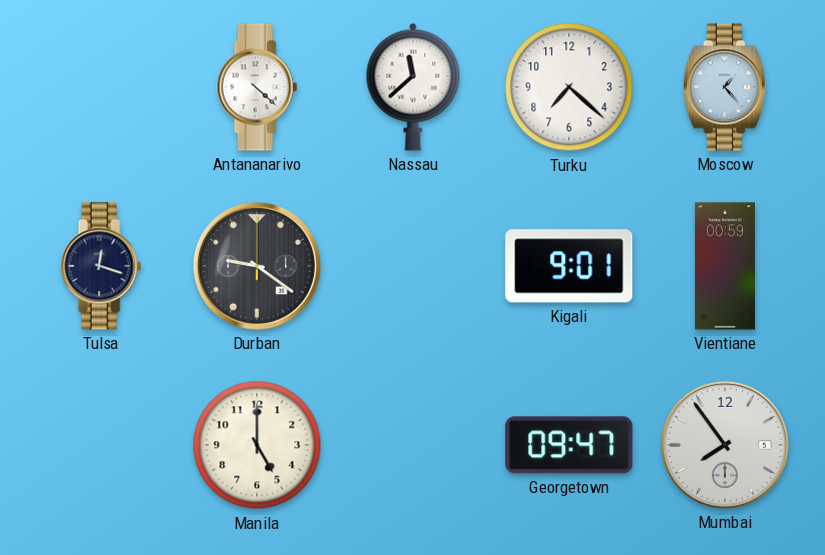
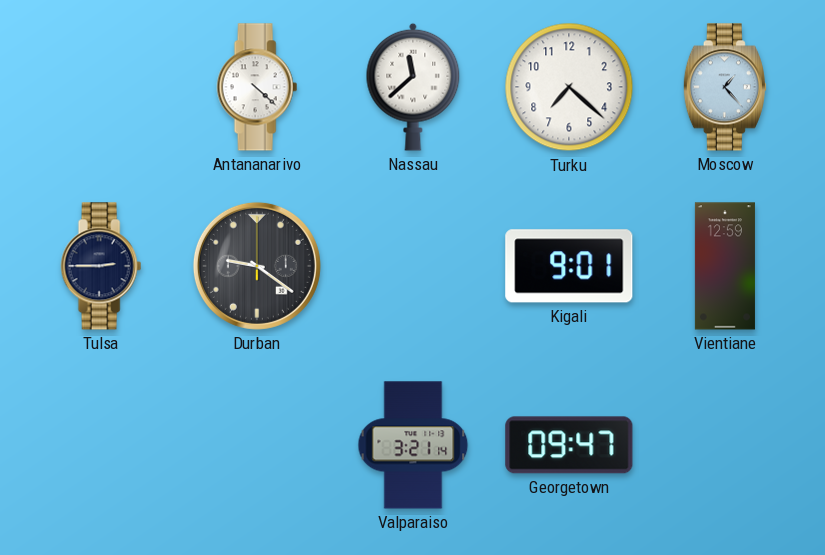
Tulsa: 12:18 -> 2:45 (101, 266)
Vientiane: 00:59 -> 12:59 (725, 266)
Manila: 5:00 -> none (257, 445)
Valparaiso: none -> 3:21 (413, 445)
Mumbai: 7:54 -> none (725, 445)
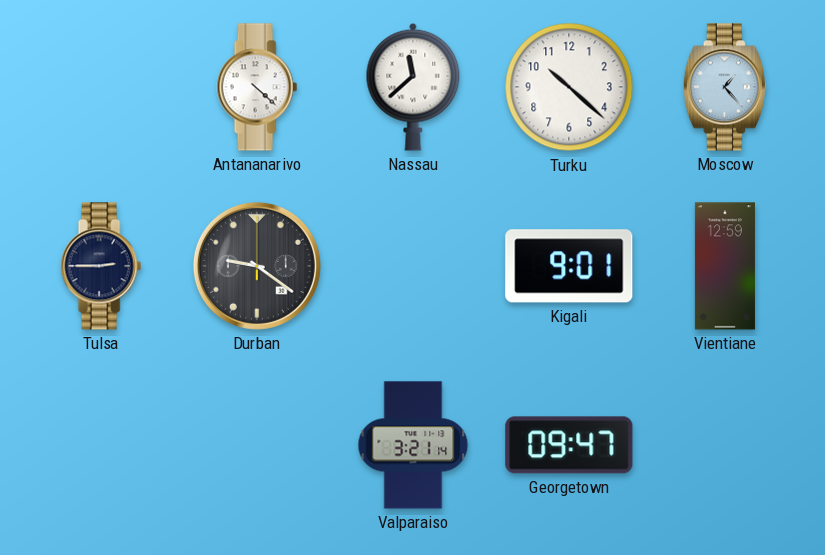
Turku: 7:22 -> 10:22 (569, 87)
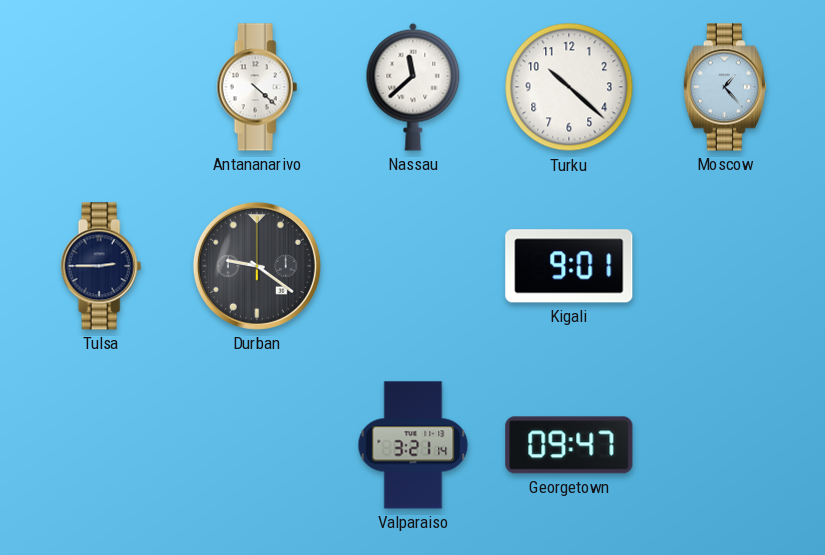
Vientiane: 12:59 -> none (725, 266)
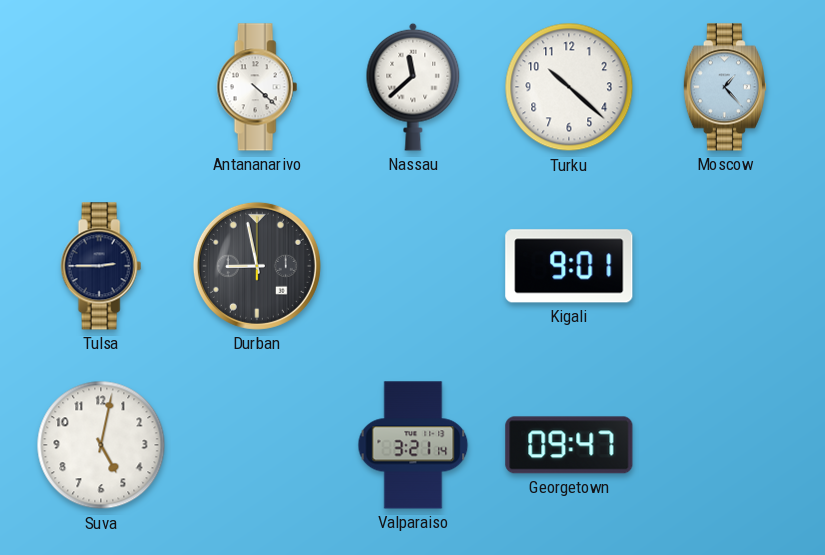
Durban: 9:21 -> 8:58 (257, 266)
Suva: none -> 5:02 (101, 445)
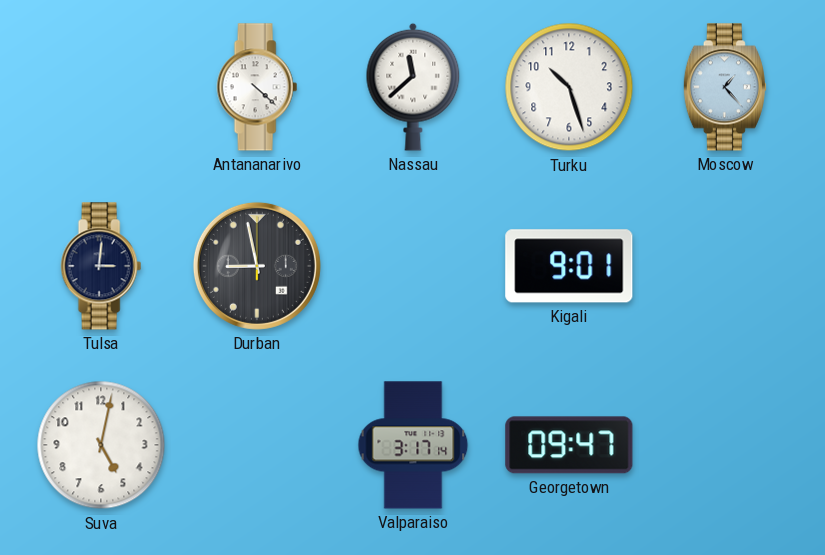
Turku: 10:22 -> 10:27 (569, 87)
Tulsa: 2:45 -> 3:01 (101, 266)
Valparaiso: 3:21 -> 3:17 (413, 445)
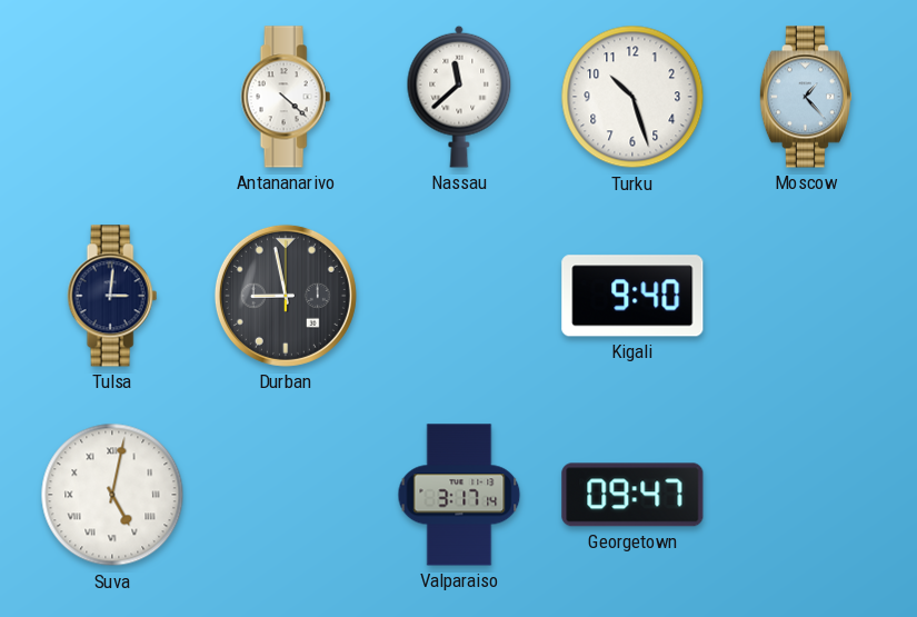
Kigali: 9:01 -> 9:40 (632, 296)
Suva numerals: Arabic -> Roman (112, 495)
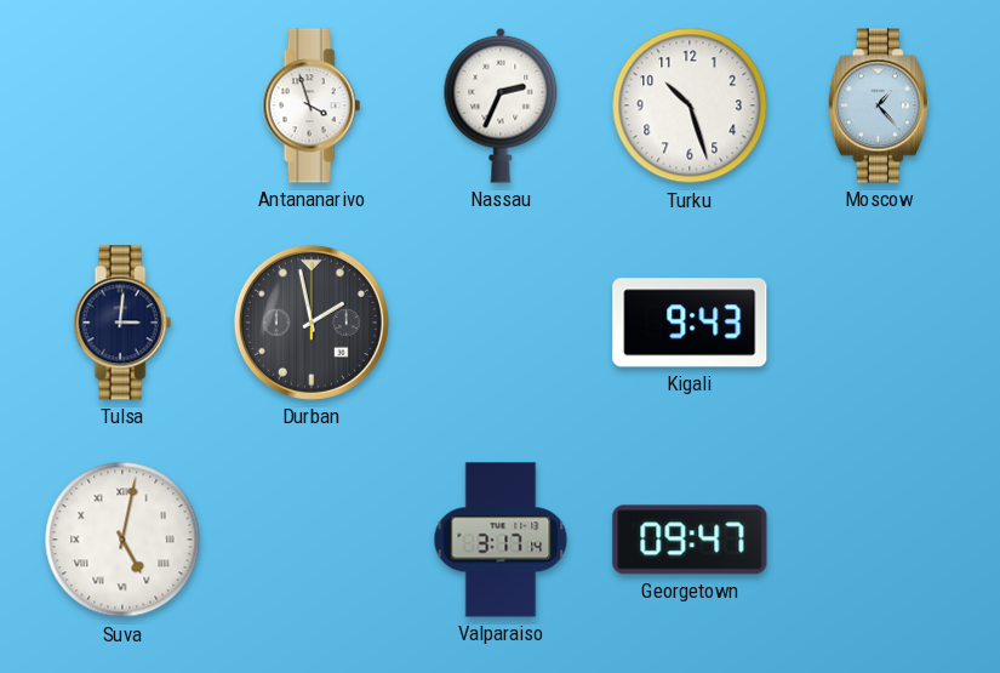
Antananarivo: 4:22 -> 3:57 (312, 105)
Nassau: 11:38 -> 2:34 (501, 105)
Durban: 8:58 -> 1:58 (312, 323)
Kigali: 9:40 -> 9:43 (690, 323)
